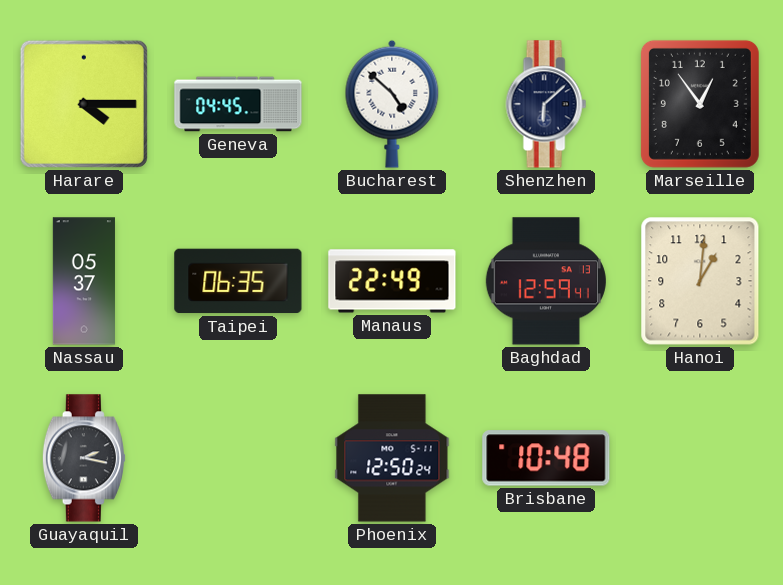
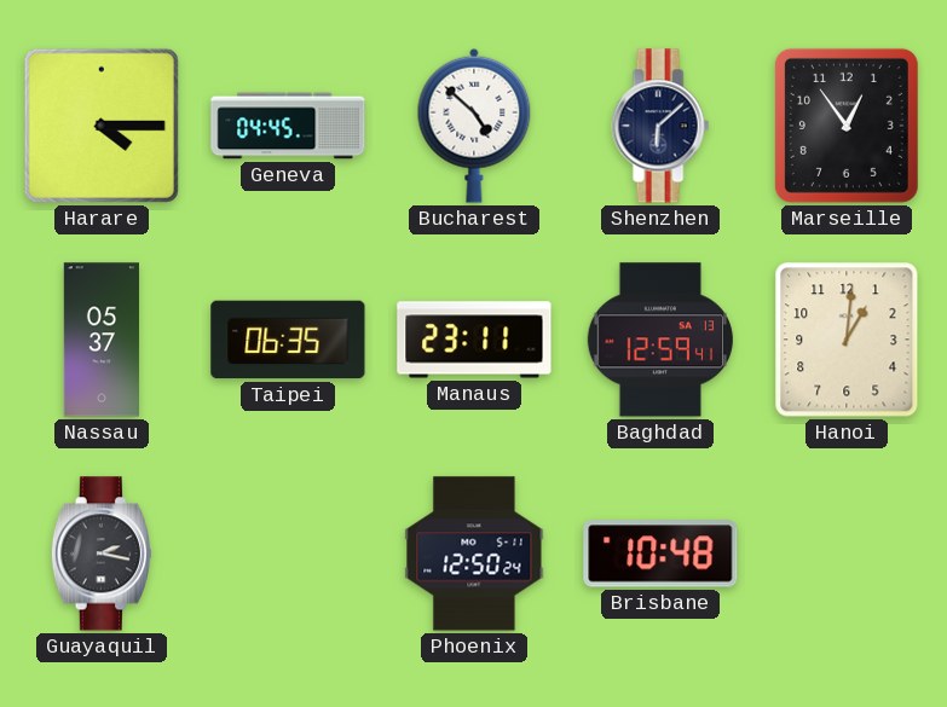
Manaus: 22:49 -> 23:11 (474, 340)
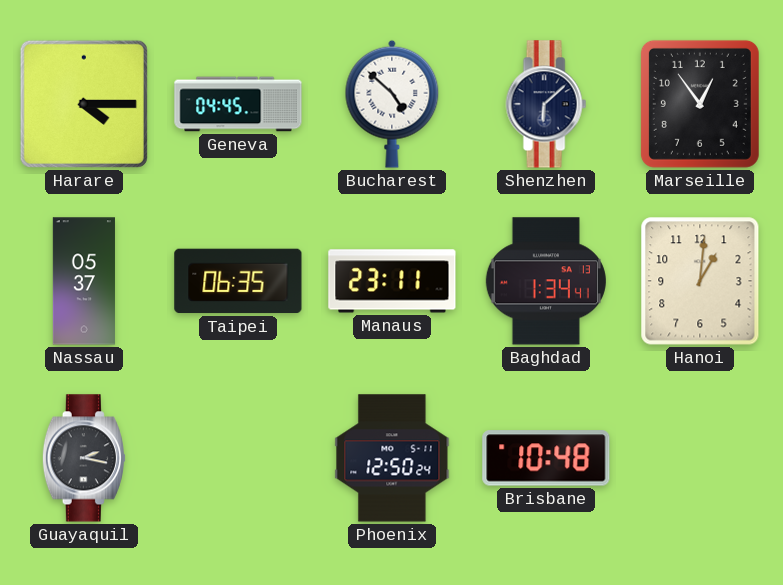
Baghdad: 12:59 -> 1:34 (546, 281)
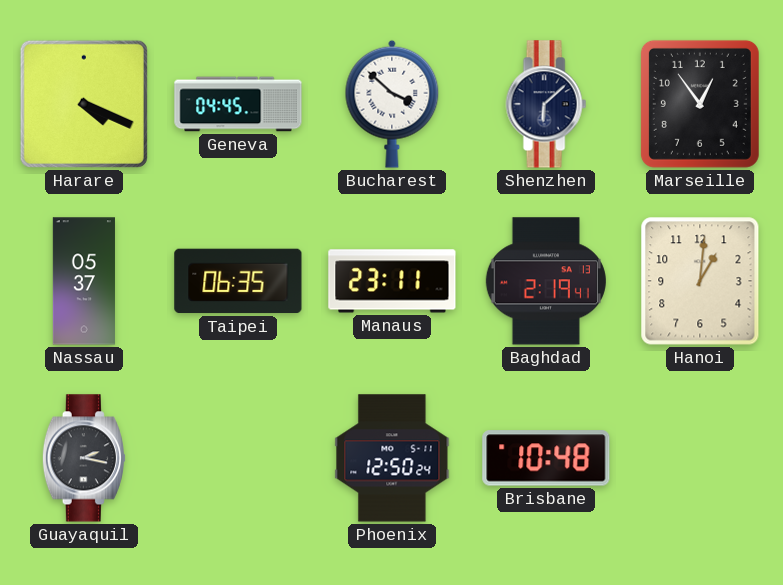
Harare: 4:15 -> 4:19 (84, 104)
Bucharest: 4:52 -> 3:52 (392, 104)
Baghdad: 1:34 -> 2:19 (546, 281)
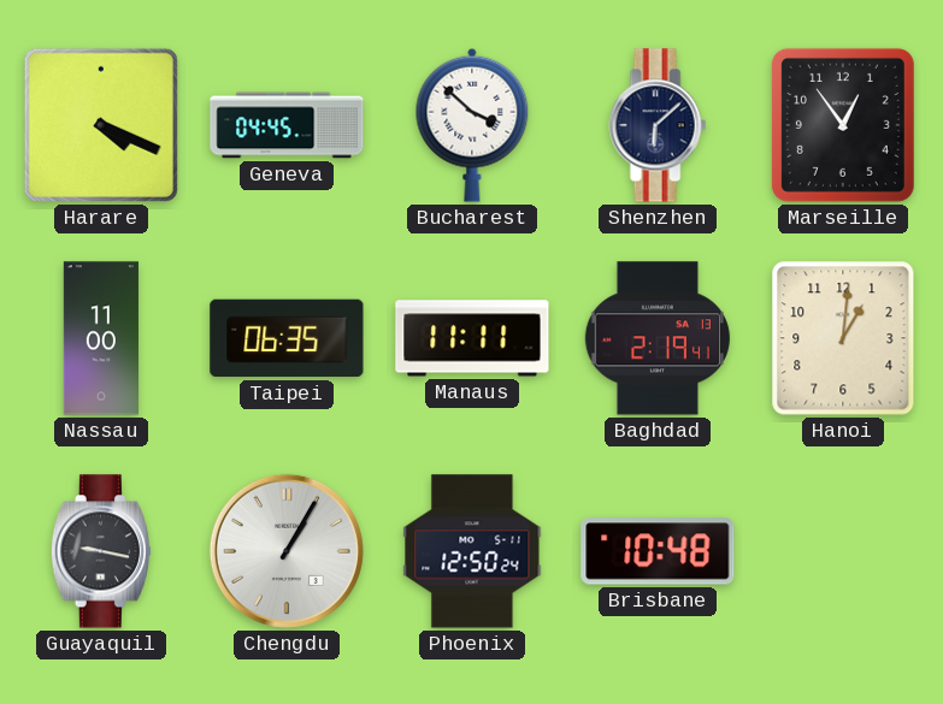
Nassau: 05:37 -> 11:00 (101, 338)
Manaus: 23:11 -> 11:11 (472, 338)
Guayaquil: 2:17 -> 9:17 (101, 551)
Chengdu: none -> 1:05 (287, 551)
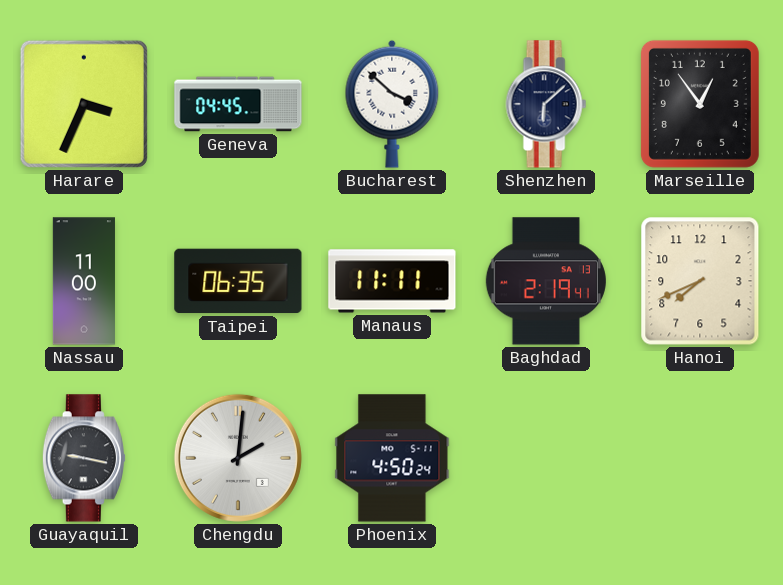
Harare: 4:19 -> 3:34 (84, 104)
Hanoi: 1:01 -> 7:41 (700, 281)
Chengdu: 1:05 -> 2:01 (238, 458)
Phoenix: 12:50 -> 4:50 (392, 458)
Brisbane: 10:48 -> none (658, 551)
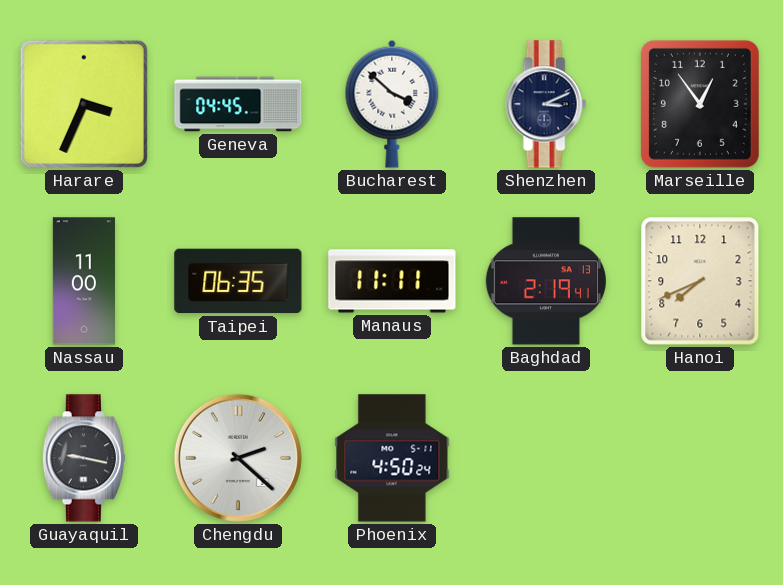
Shenzhen: 6:08 -> 3:11 (546, 104)
Chengdu: 2:01 -> 2:22 (238, 458)
